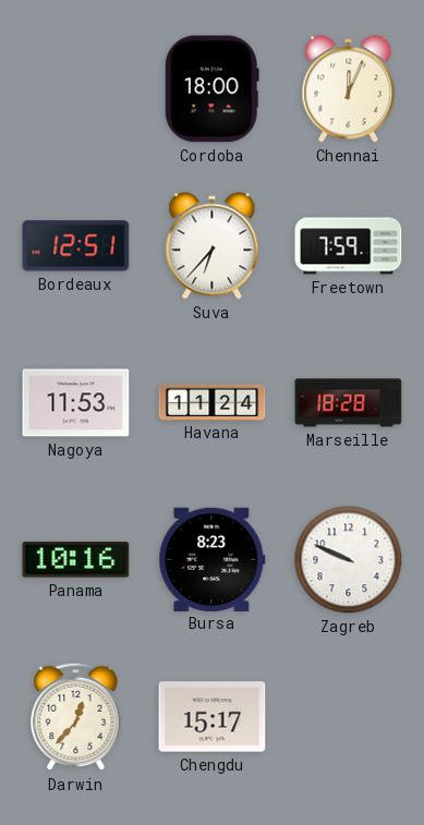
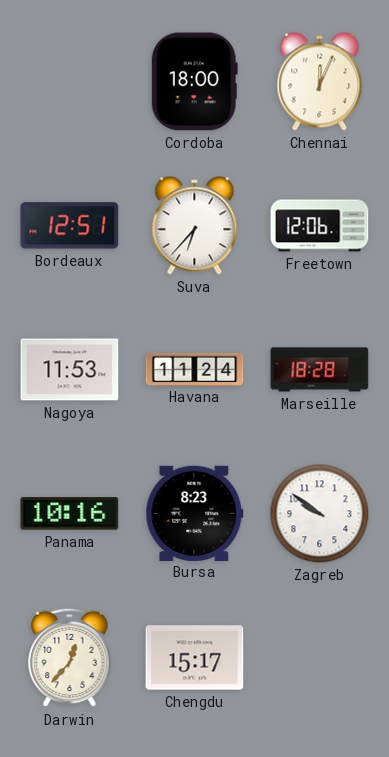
Freetown: 7:59 -> 12:06 (320, 226)
Zagreb: 9:49 -> 9:51 (320, 514)
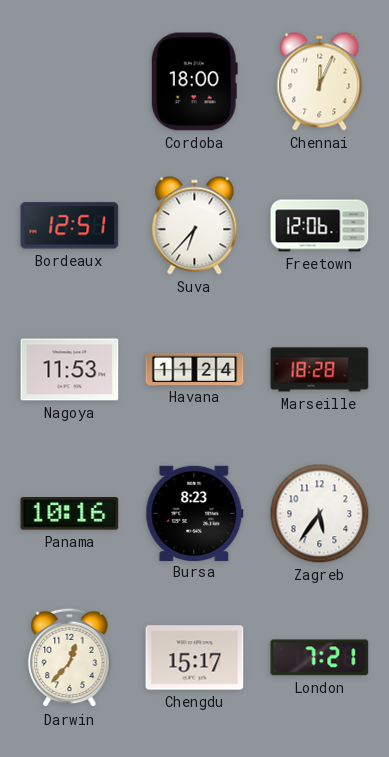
Zagreb: 9:51 -> 5:36 (320, 514)
London: none -> 7:21 (320, 658)
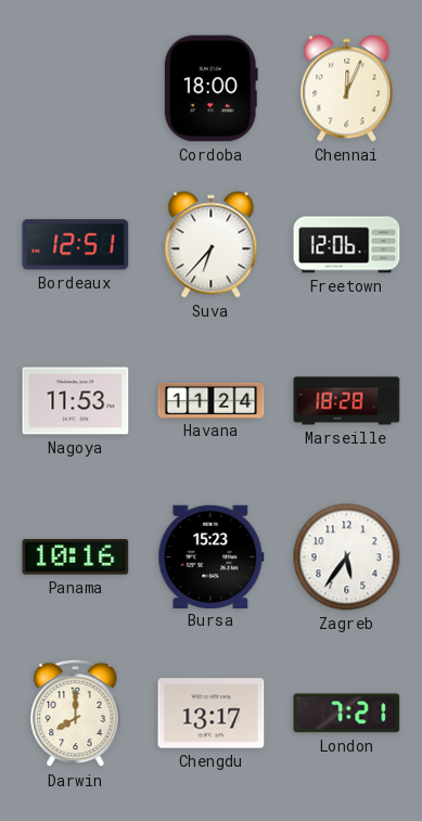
Bursa: 8:23 -> 15:23 (212, 556)
Darwin: 12:37 -> 8:00 (76, 714)
Chengdu: 15:17 -> 13:17 (212, 714)
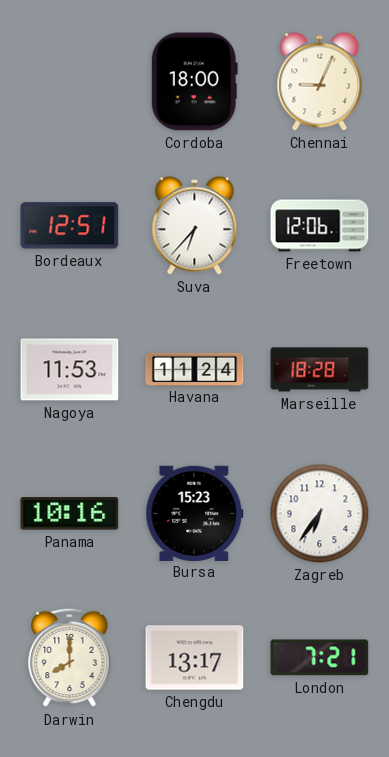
Chennai: 12:04 -> 9:04 (320, 82)
Zagreb: 5:36 -> 6:36 (320, 514)
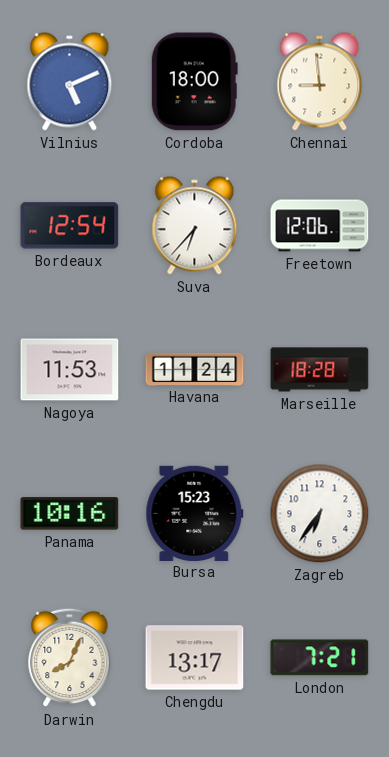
Vilnius: none -> 5:11 (70, 82)
Chennai: 9:04 -> 8:59 (320, 82)
Bordeaux: 12:51 -> 12:54 (70, 226)
Darwin: 8:00 -> 8:04 (70, 658)
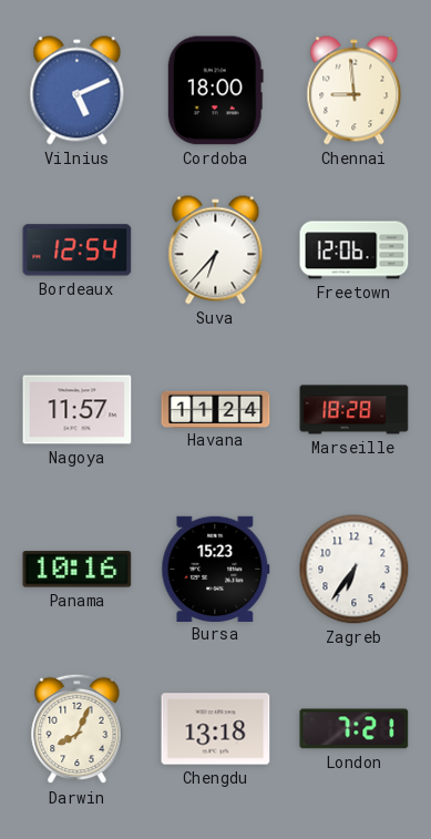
Nagoya: 11:53 -> 11:57 (78, 410)
Chengdu: 13:17 -> 13:18 (216, 729)
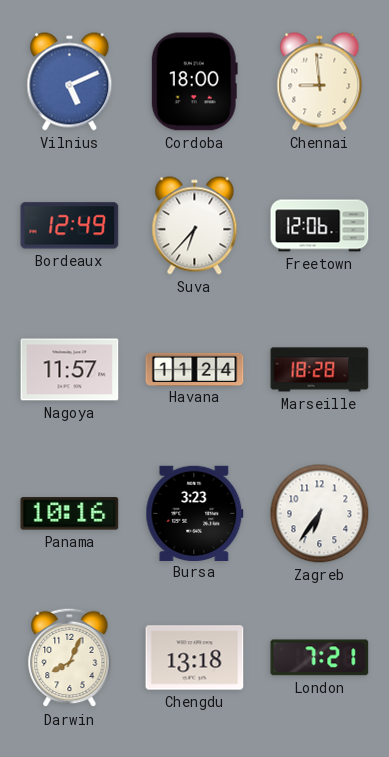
Bordeaux: 12:54 -> 12:49 (70, 226)
Bursa: 15:23 -> 3:23 (195, 513)
